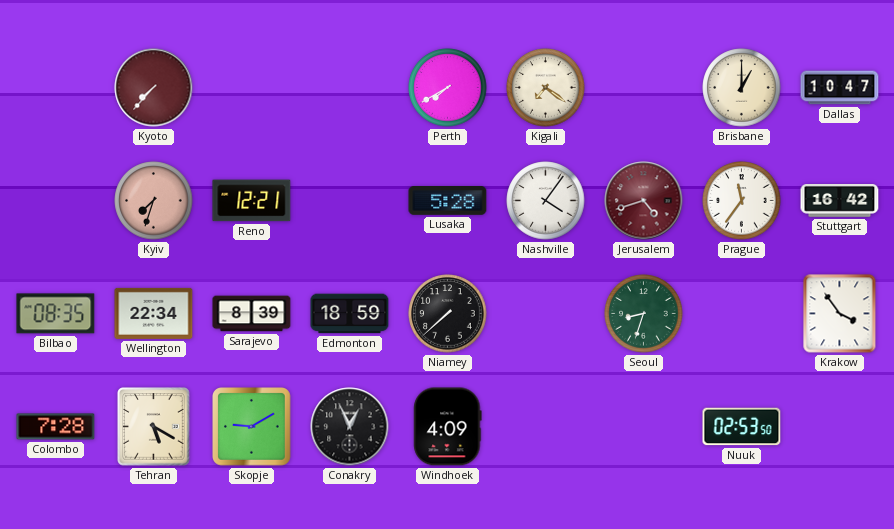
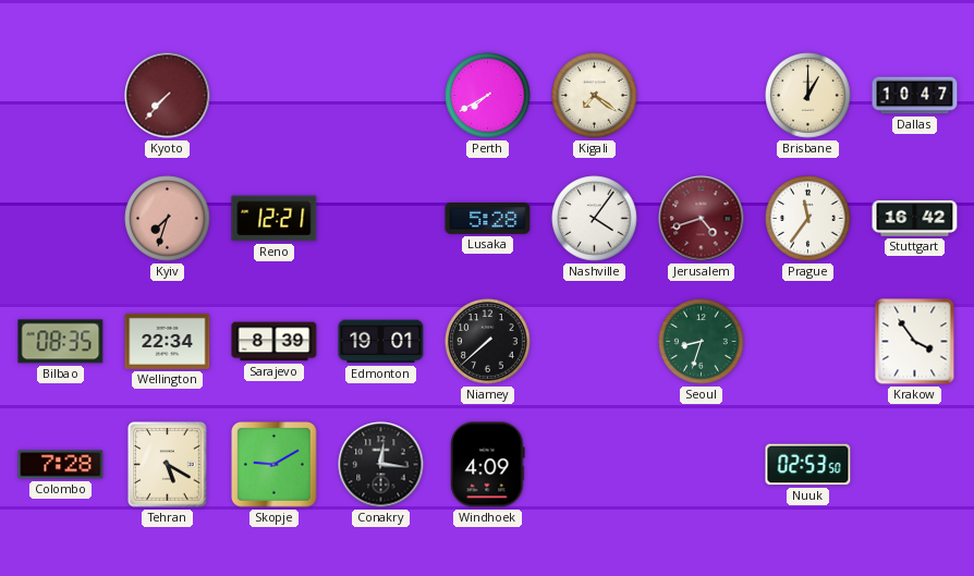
Edmonton: 18:59 -> 19:01 (381, 342)
Conakry: 12:56 -> 12:16 (381, 465)
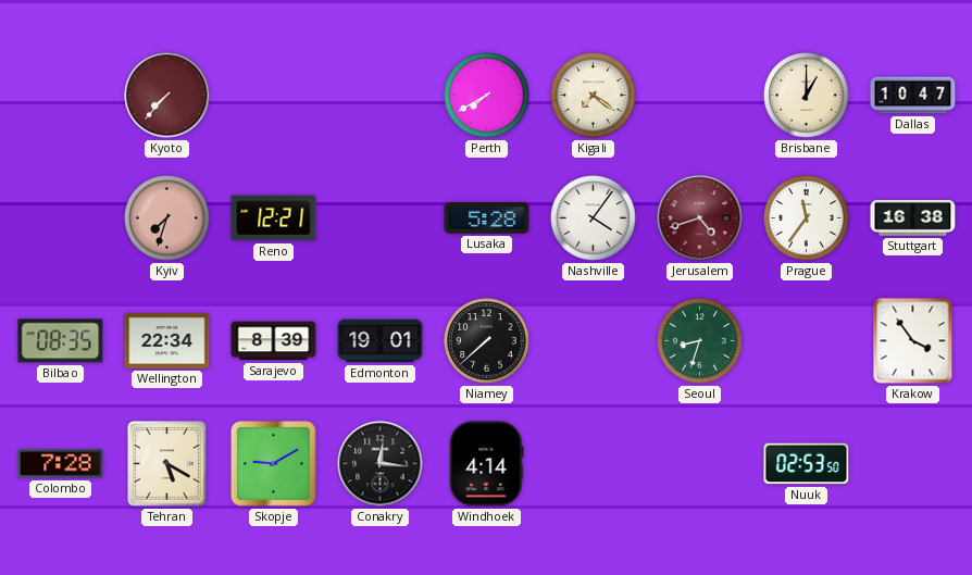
Stuttgart: 16:42 -> 16:38 (913, 218)
Windhoek: 4:09 -> 4:14 (487, 464)
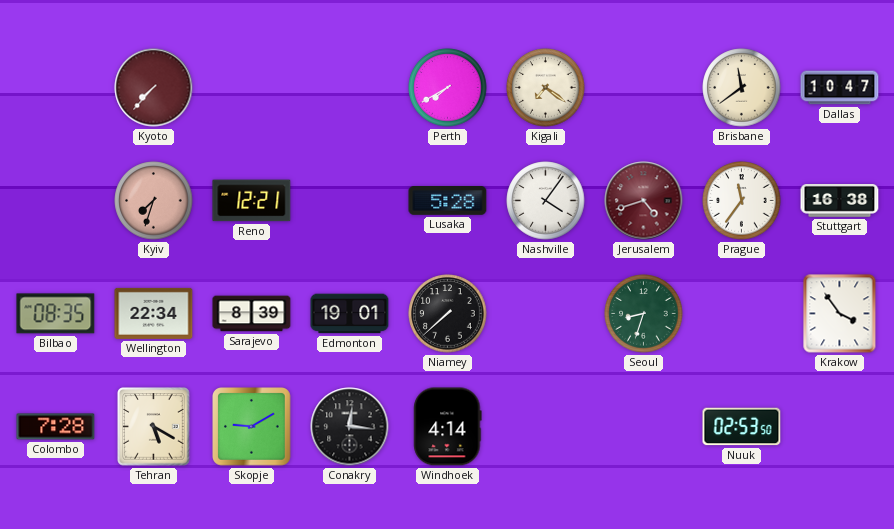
Brisbane: 1:00 -> 11:39 (742, 88)
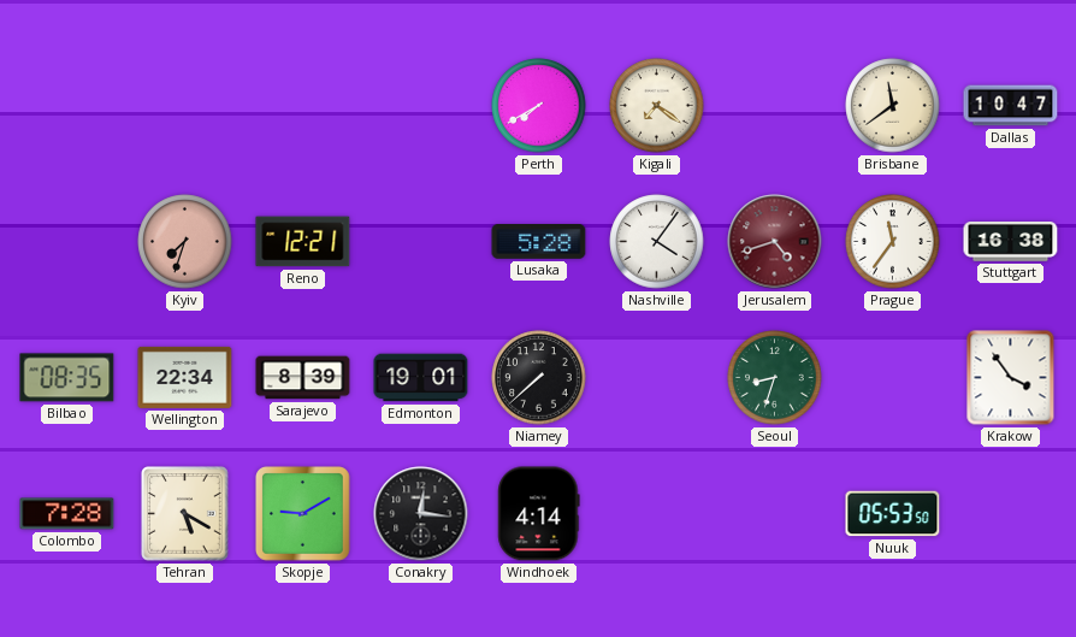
Kyoto: 7:37 -> none (154, 88)
Nuuk: 02:53 -> 05:53 (893, 514)
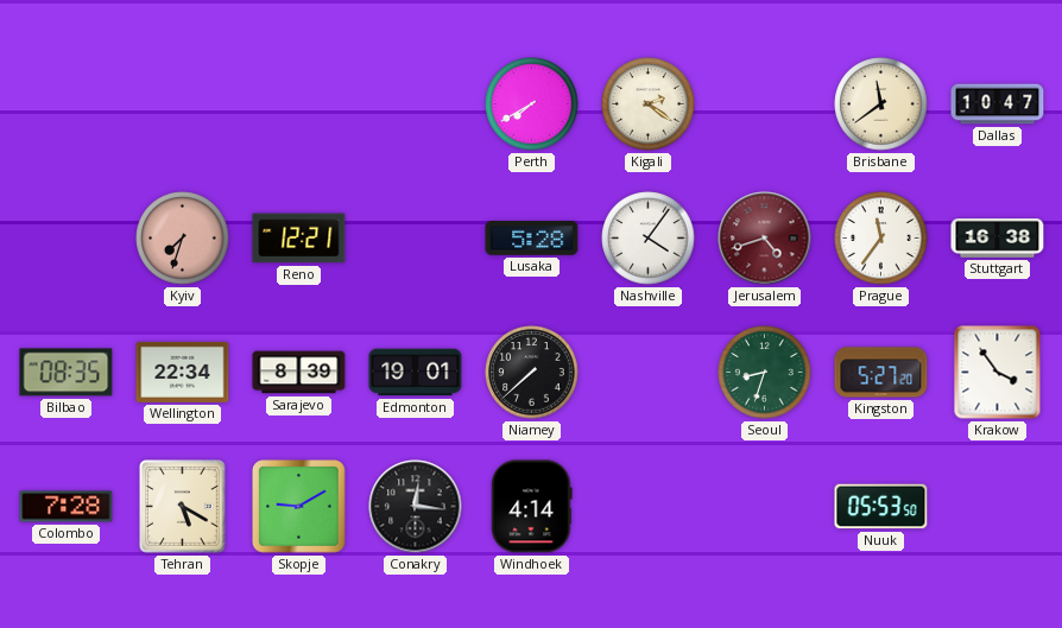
Kigali: 7:21 -> 2:21 (649, 104)
Kingston: none -> 5:27 (881, 373)
